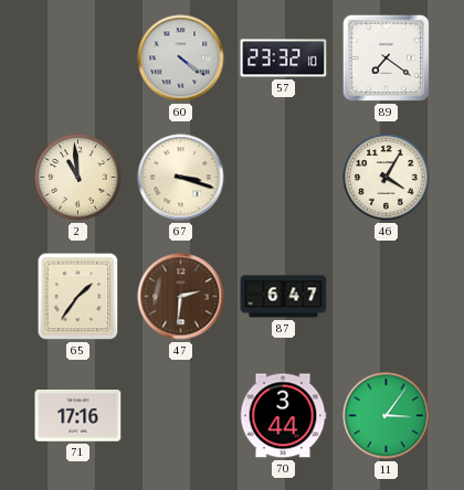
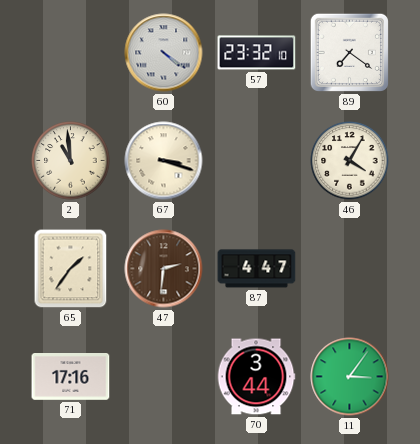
87: 6:47 -> 4:47 (257, 269)
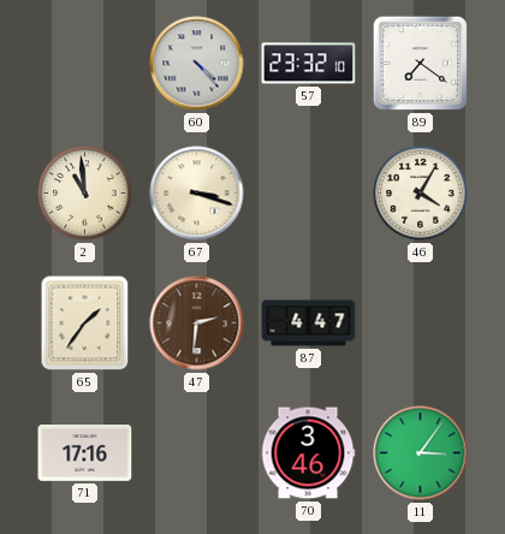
60: 4:21 -> 4:23 (197, 64)
70: 3:44 -> 3:46 (308, 453)
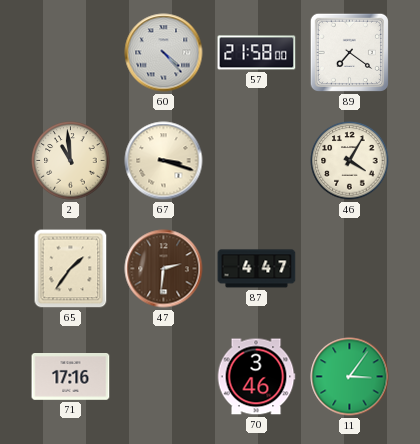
57: 23:32 -> 21:58 (257, 53)
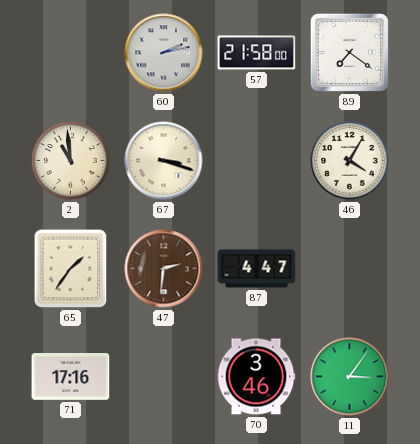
60: 4:23 -> 2:13 (164, 53)
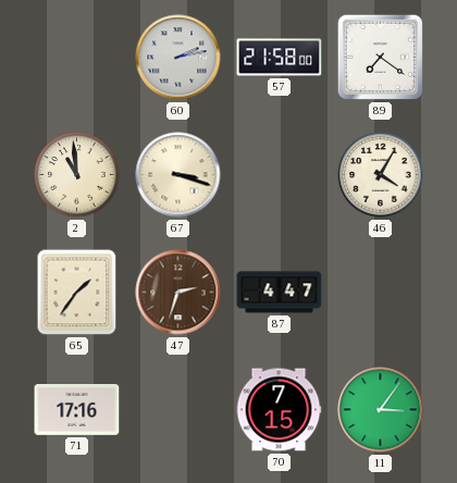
47: 2:31 -> 2:33 (178, 293)
70: 3:46 -> 7:15 (279, 410)
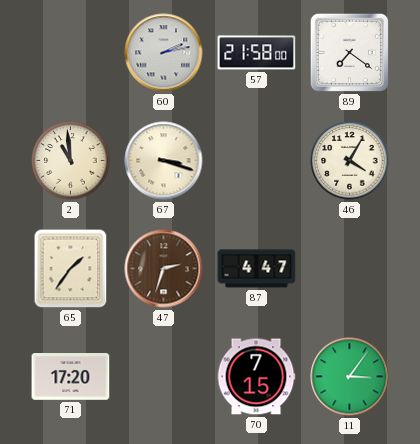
71: 17:16 -> 17:20 (71, 377)
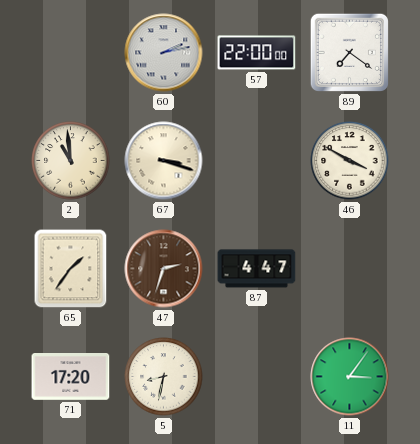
57: 21:58 -> 22:00 (257, 53)
46: 4:05 -> 3:50 (350, 161)
5: none -> 8:32 (164, 377)
70: 7:15 -> none (256, 377)
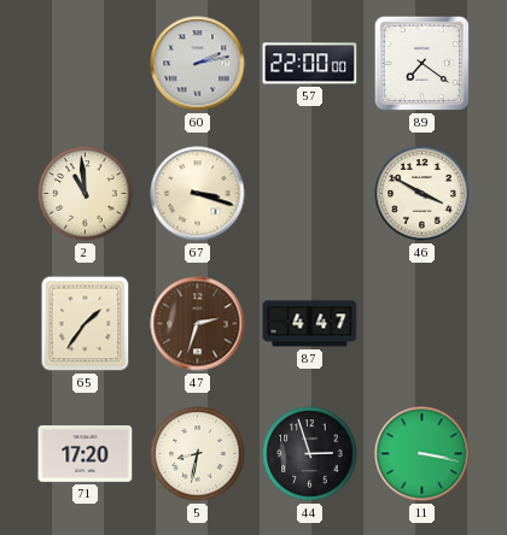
44: none -> 2:57 (310, 454)
11: 3:06 -> 3:17 (422, 454)
